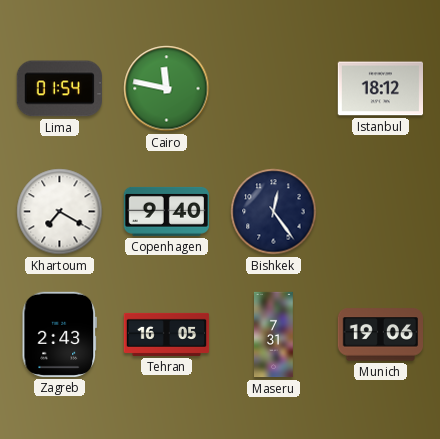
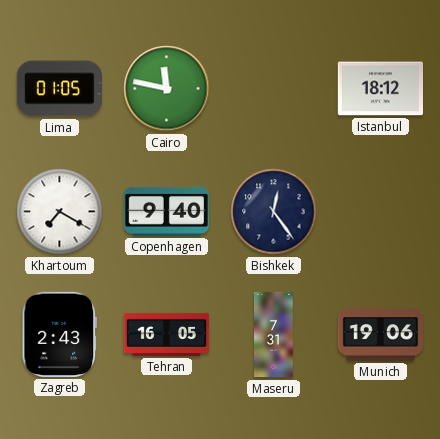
Lima: 01:54 -> 01:05 (59, 89)
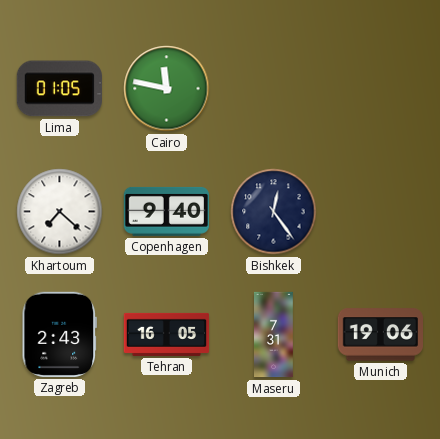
Istanbul: 18:12 -> none (380, 89)
Khartoum: 7:20 -> 7:22 (60, 212)
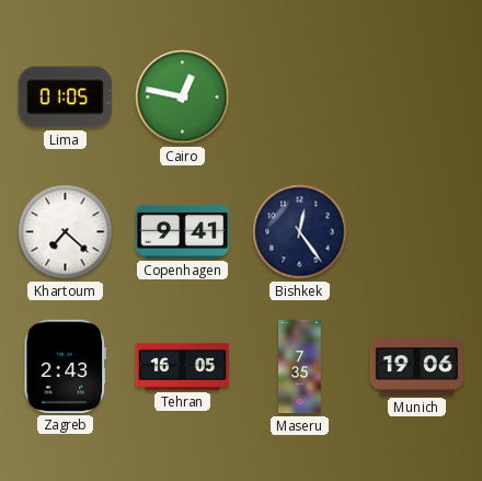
Cairo: 11:47 -> 12:47 (183, 98)
Copenhagen: 9:40 -> 9:41 (182, 231)
Maseru: 7:31 -> 7:35 (300, 367)
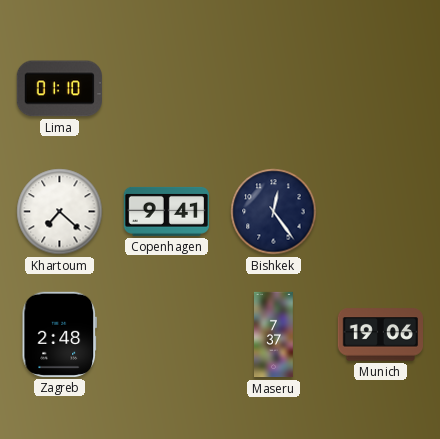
Lima: 01:05 -> 01:10 (59, 89)
Cairo: 12:47 -> none (183, 98)
Zagreb: 2:43 -> 2:48 (59, 334)
Tehran: 16:05 -> none (183, 366)
Maseru: 7:35 -> 7:37 (274, 335)
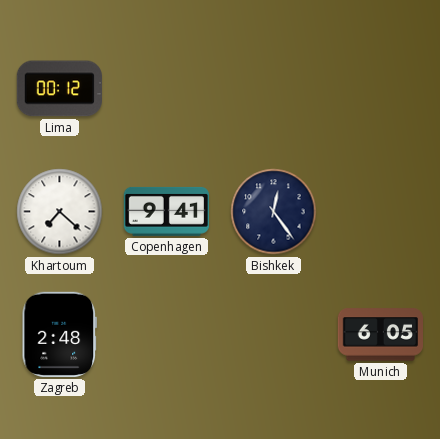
Lima: 01:10 -> 00:12 (59, 89)
Maseru: 7:37 -> none (274, 335)
Munich: 19:06 -> 6:05 (380, 335)
